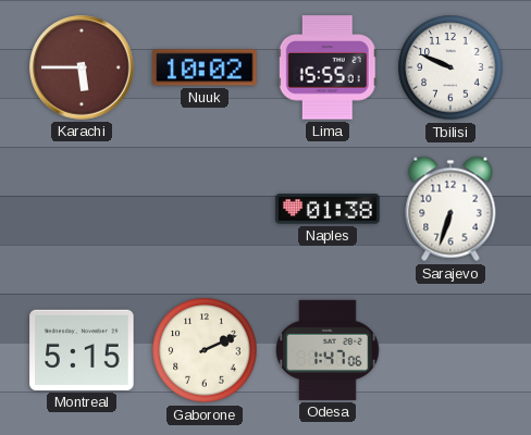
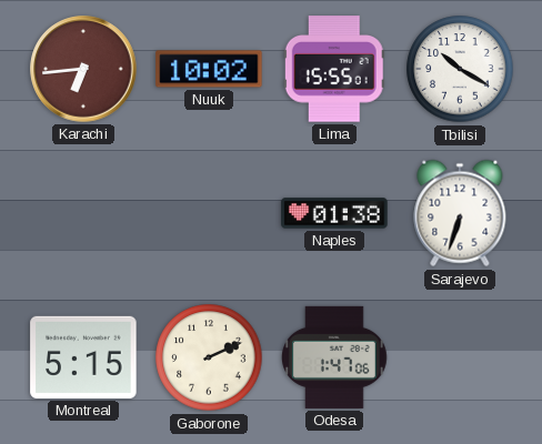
Karachi: 5:45 -> 6:44 (83, 69)
Tbilisi: 9:49 -> 10:20 (460, 69)
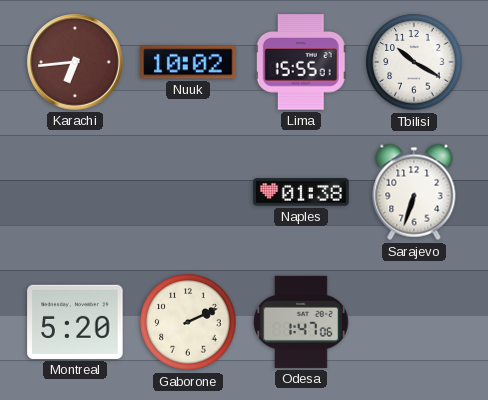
Montreal: 5:15 -> 5:20 (75, 322)
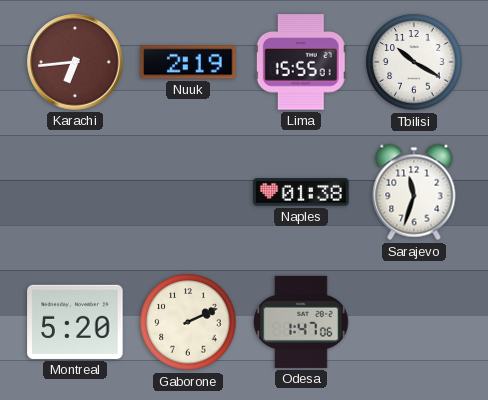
Nuuk: 10:02 -> 2:19 (188, 62)
Sarajevo: 6:33 -> 11:33 (414, 192)
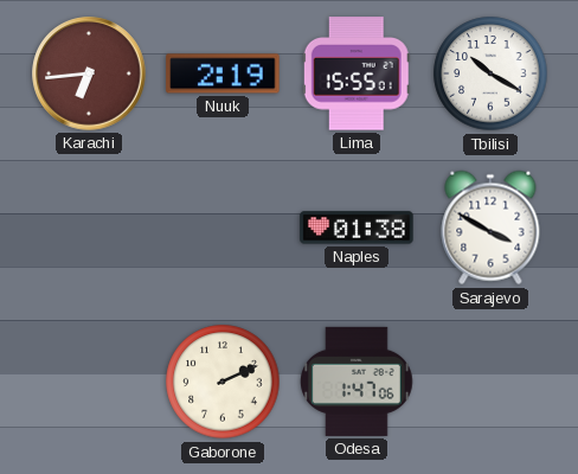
Sarajevo: 11:33 -> 3:50 (490, 228)
Montreal: 5:20 -> none (75, 322)
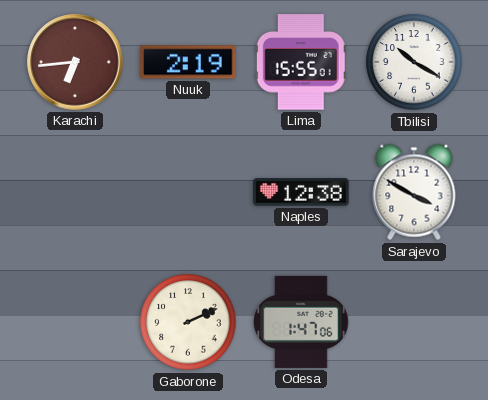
Naples: 01:38 -> 12:38 (301, 192)
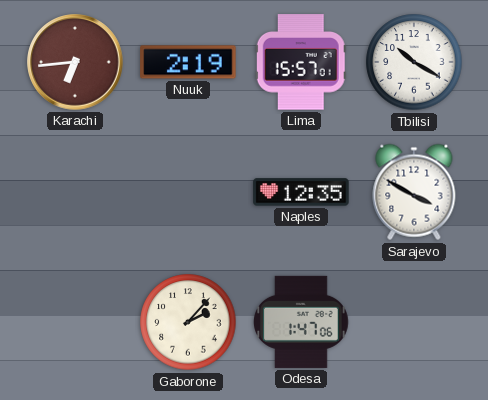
Lima: 15:55 -> 15:57 (301, 62)
Naples: 12:38 -> 12:35 (301, 192)
Gaborone: 2:11 -> 2:07 (188, 322)
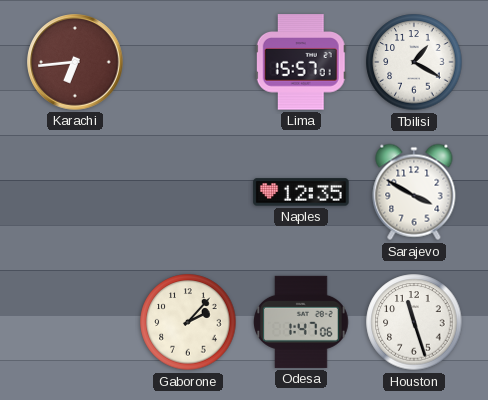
Nuuk: 2:19 -> none (188, 62)
Tbilisi: 10:20 -> 1:20 (414, 62)
Houston: none -> 11:27 (414, 322)
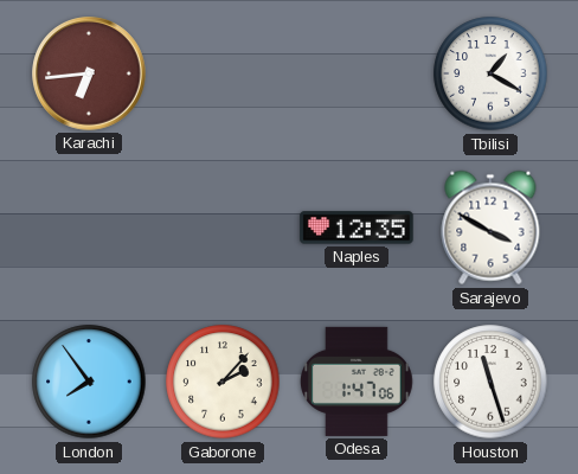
Lima: 15:57 -> none (301, 62)
London: none -> 7:54 (89, 382)
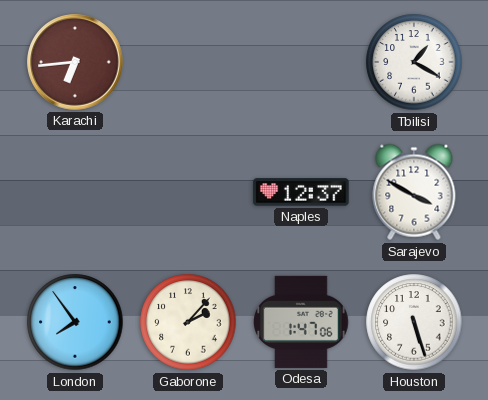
Naples: 12:35 -> 12:37 (301, 192)
Houston: 11:27 -> 5:27 (414, 322)
